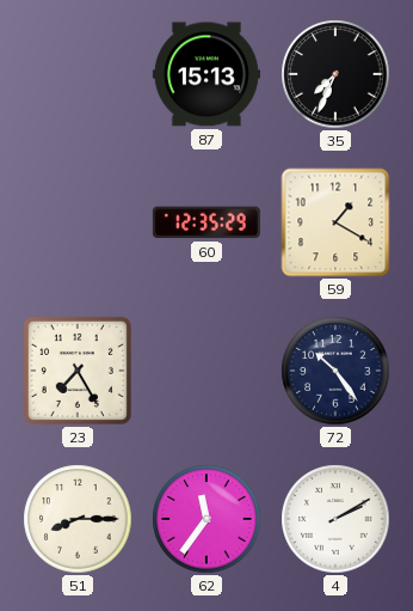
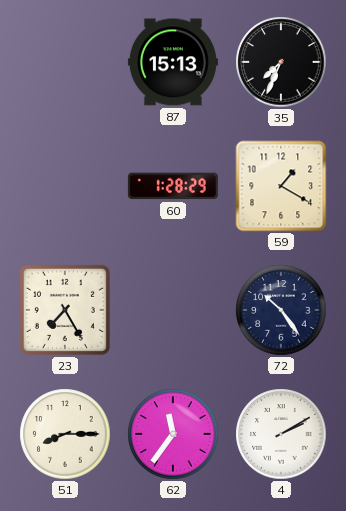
60: 12:35 -> 1:28 (173, 186)
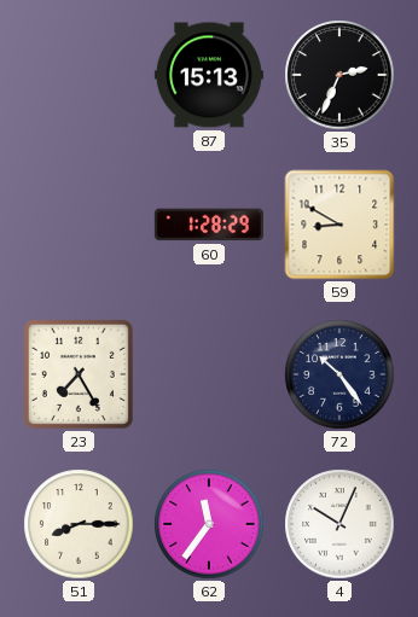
35: 7:34 -> 2:34 (339, 75)
59: 1:20 -> 8:50 (339, 225)
4: 2:10 -> 10:04 (339, 524)
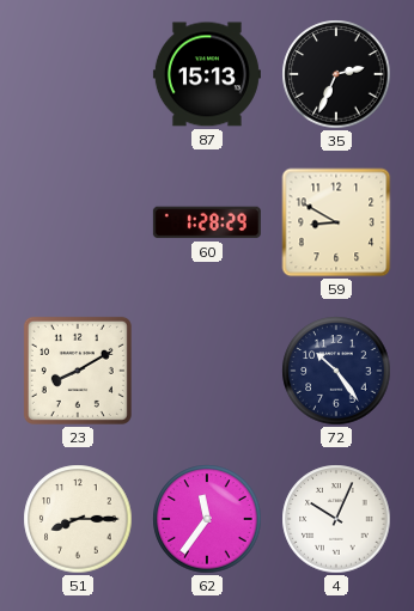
23: 7:25 -> 8:10 (78, 371)
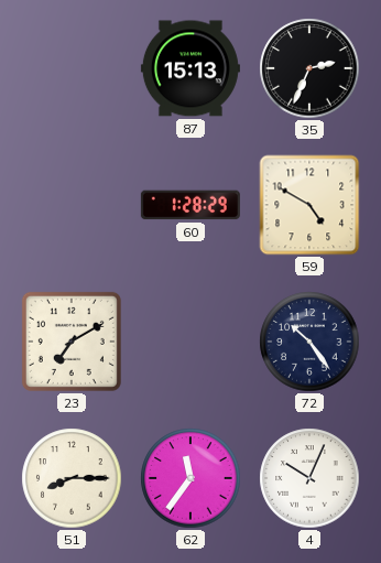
59: 8:50 -> 4:50 (309, 205)
23: 8:10 -> 7:10 (72, 342)
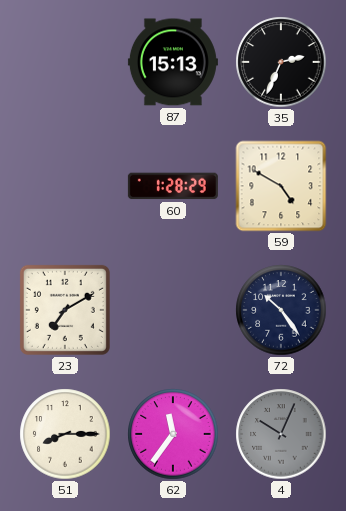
4 dial: white -> grey (281, 434)
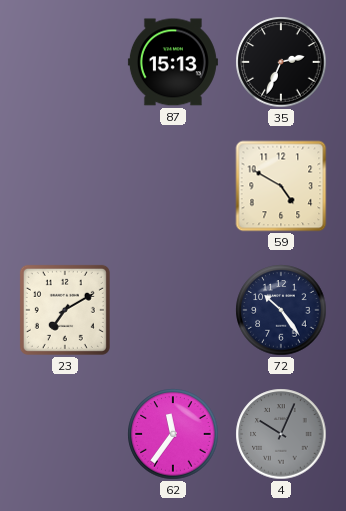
60: 1:28 -> none (173, 186)
51: 8:15 -> none (65, 434)
